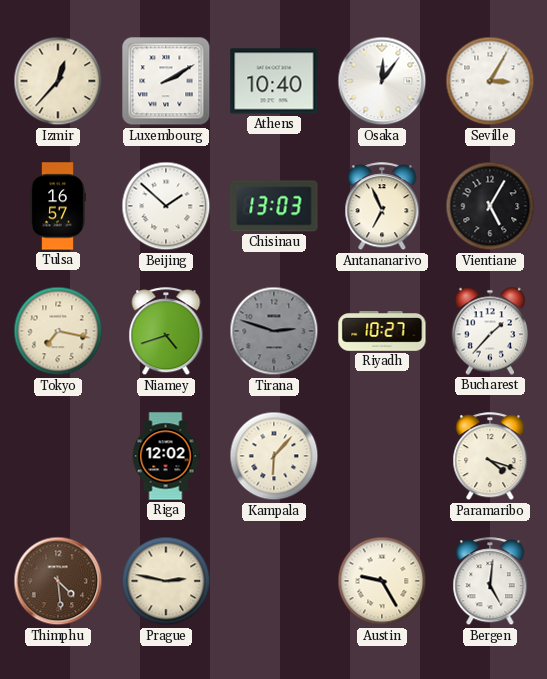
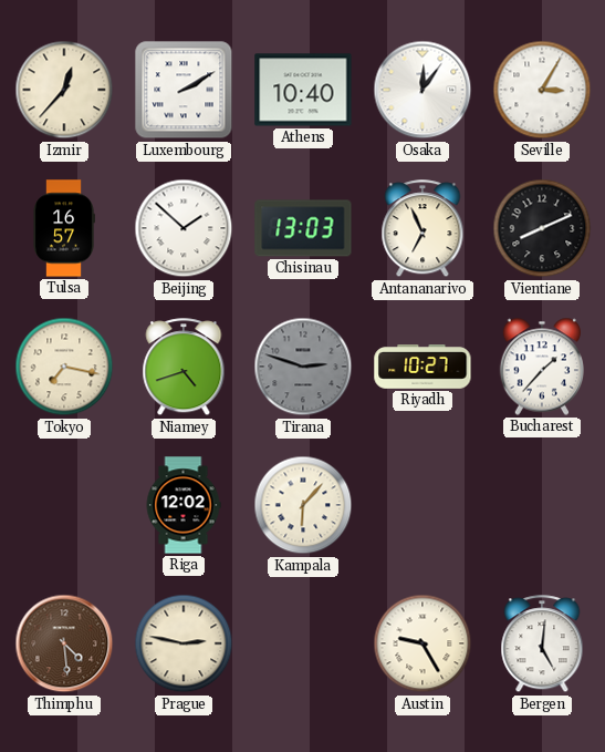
Vientiane: 5:05 -> 8:11 (542, 228)
Paramaribo: 4:18 -> none (490, 457)
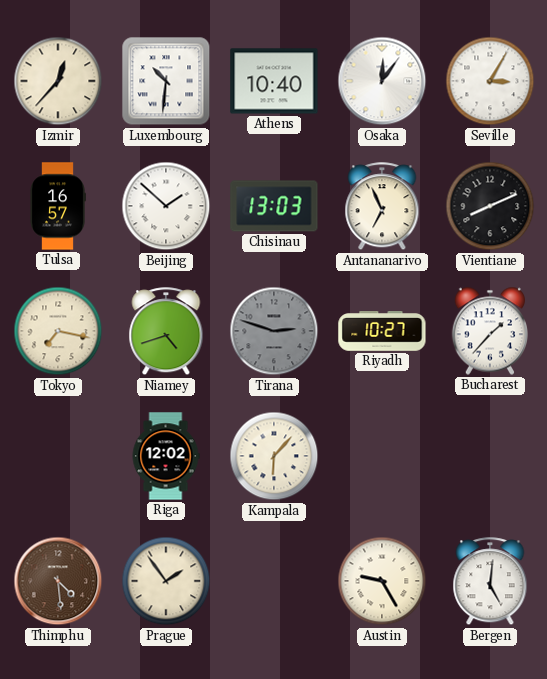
Luxembourg: 2:10 -> 10:31 (166, 81)
Prague: 2:47 -> 1:54 (166, 581)
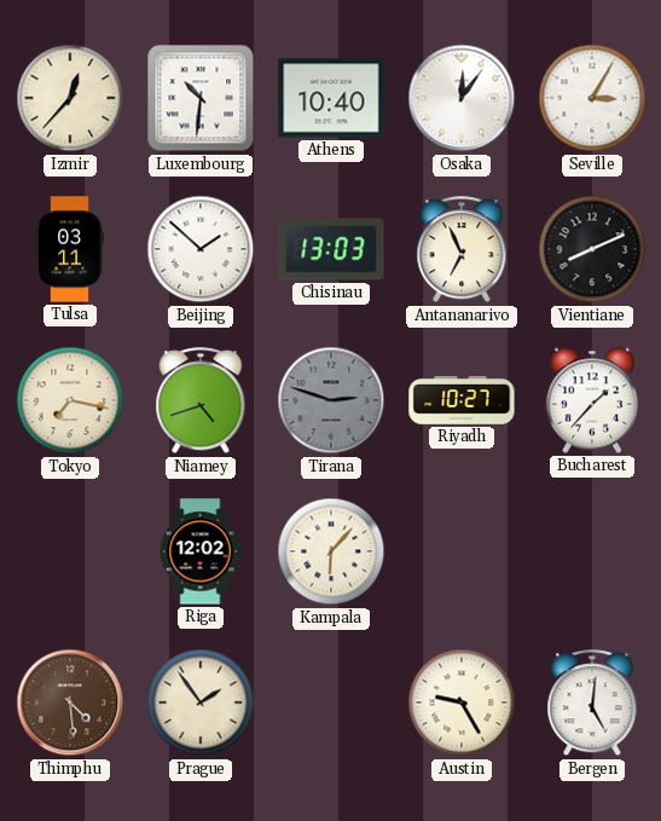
Tulsa: 16:57 -> 03:11 (70, 249)
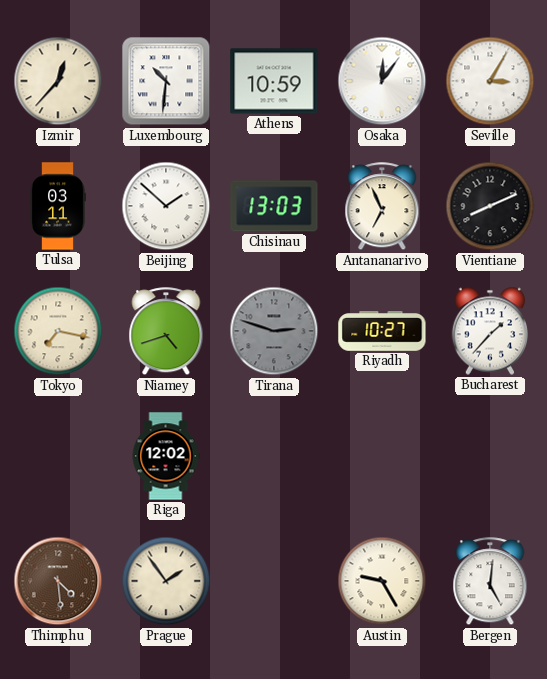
Athens: 10:40 -> 10:59 (274, 81)
Kampala: 6:07 -> none (331, 551)
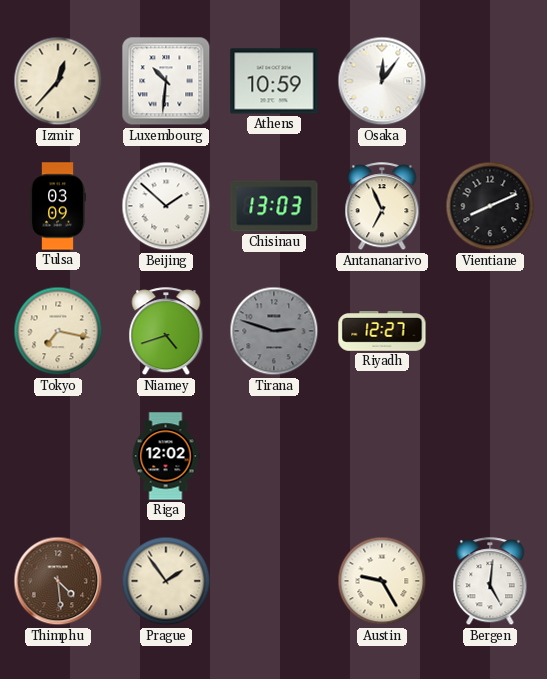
Seville: 3:05 -> none (490, 81)
Tulsa: 03:11 -> 03:09 (58, 206)
Riyadh: 10:27 -> 12:27 (382, 331)
Bucharest: 1:37 -> none (490, 331)
